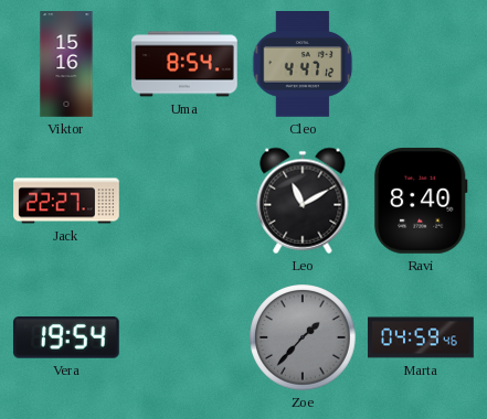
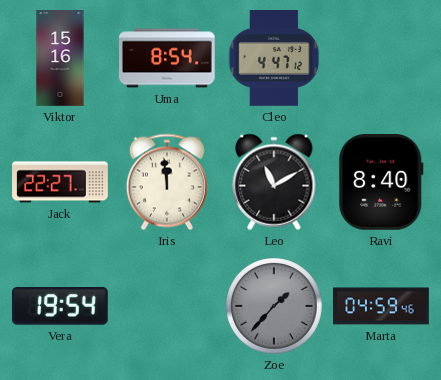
Iris: none -> 11:59 (167, 182)
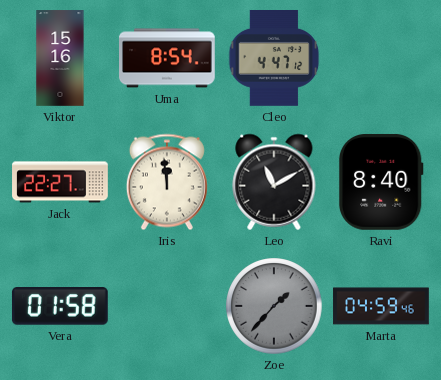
Vera: 19:54 -> 01:58 (60, 306)
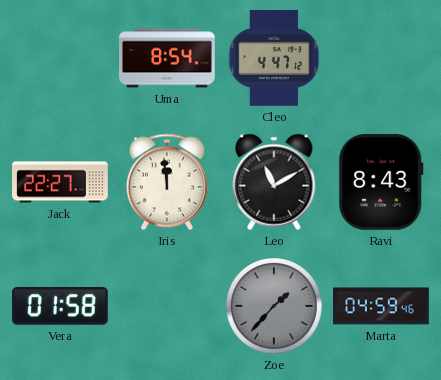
Viktor: 15:16 -> none (60, 58)
Ravi: 8:40 -> 8:43 (381, 182)
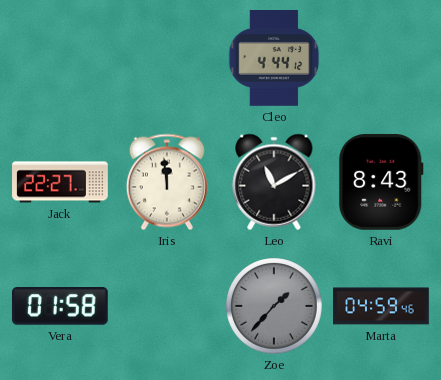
Uma: 8:54 -> none (168, 58)
Cleo: 4:47 -> 4:44 (274, 59)
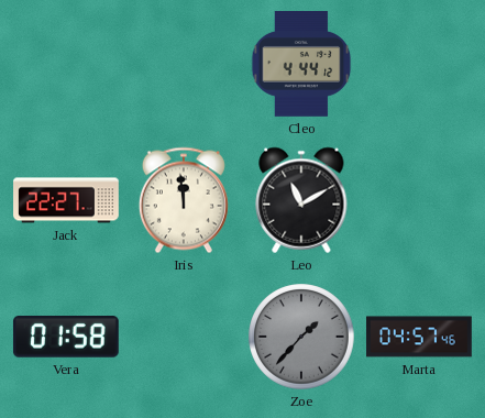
Ravi: 8:43 -> none (381, 182)
Marta: 04:59 -> 04:57 (419, 337)
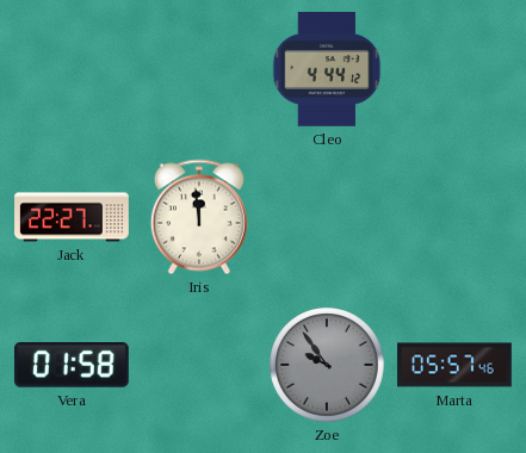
Leo: 11:10 -> none (301, 200)
Zoe: 1:37 -> 9:54 (327, 365)
Marta: 04:57 -> 05:57 (454, 365)
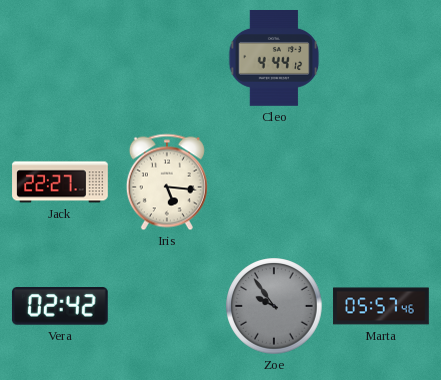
Iris: 11:59 -> 5:16 (167, 182)
Vera: 01:58 -> 02:42 (60, 306)
